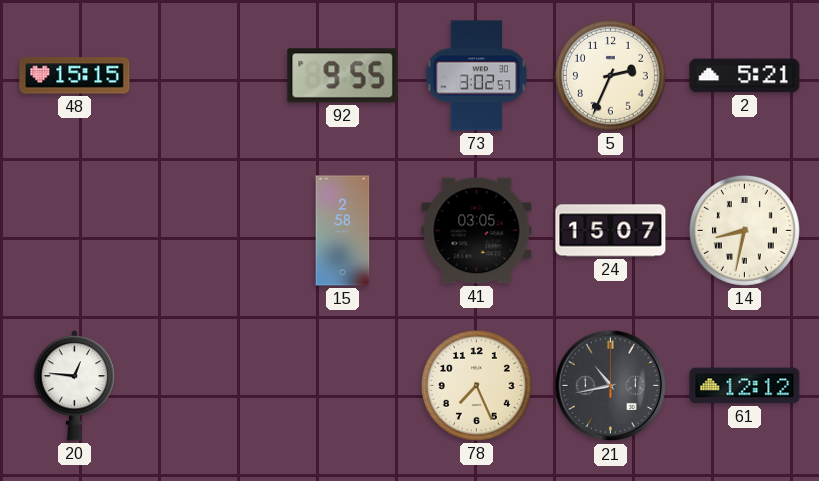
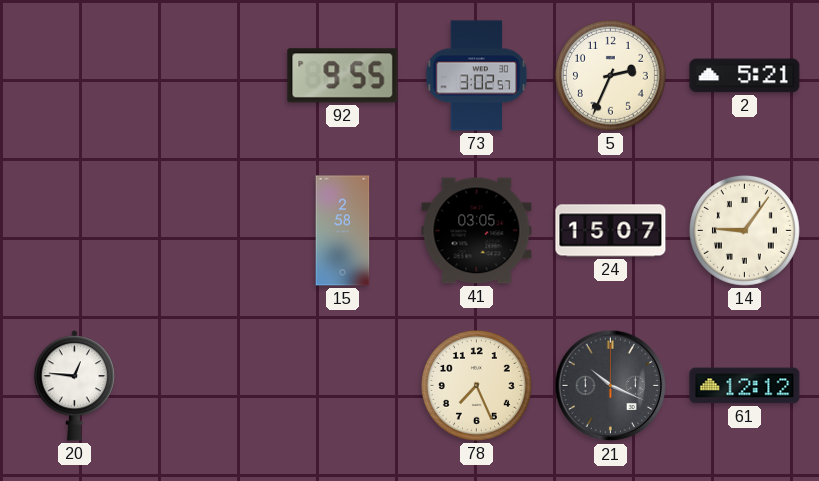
48: 15:15 -> none (75, 76)
14: 8:32 -> 9:06 (744, 230)
21: 10:43 -> 10:19 (611, 386)
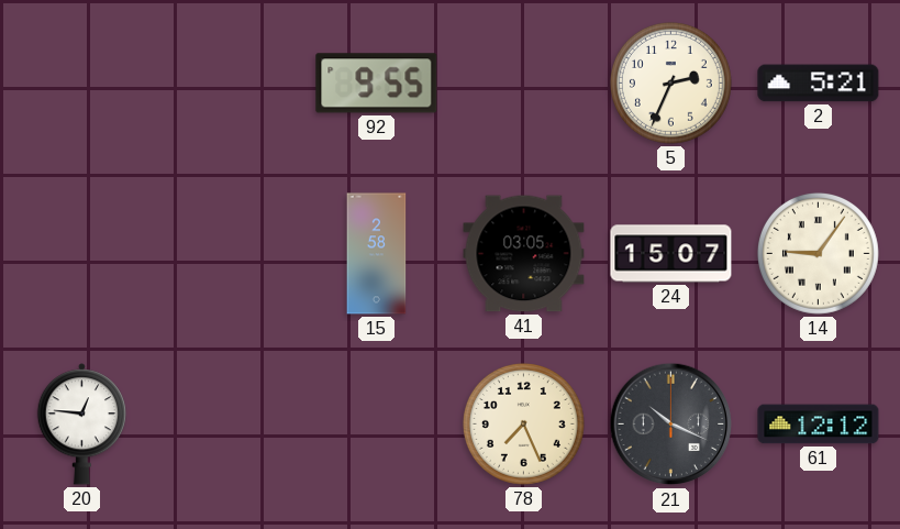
73: 3:02 -> none (477, 76)
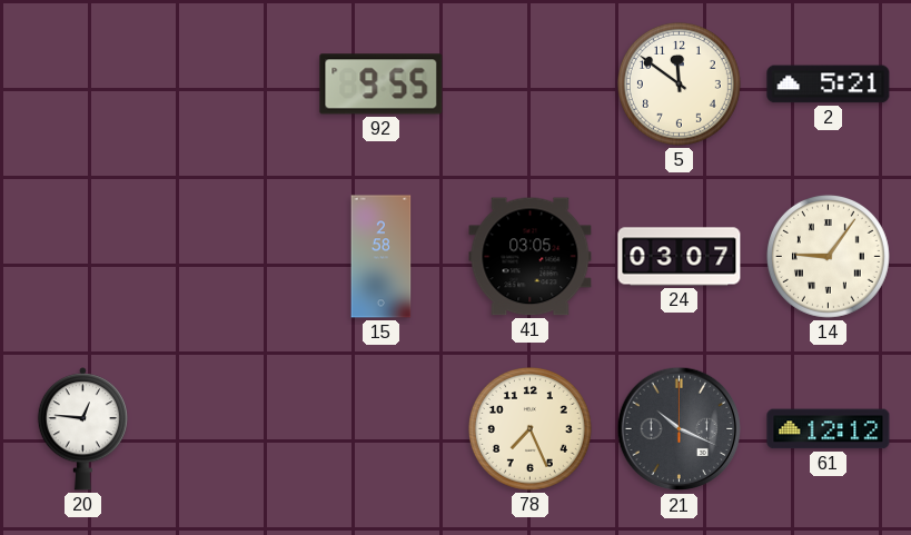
5: 2:34 -> 11:51 (679, 83)
24: 15:07 -> 03:07 (680, 257)
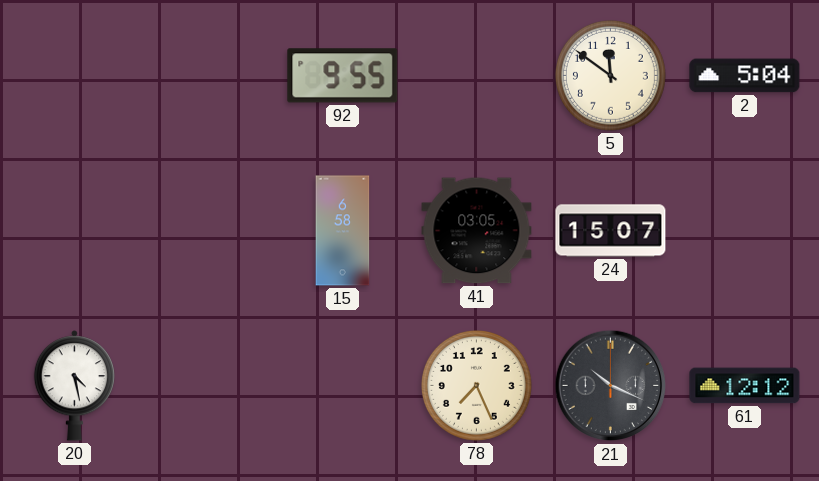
2: 5:21 -> 5:04 (745, 76)
15: 2:58 -> 6:58 (343, 231)
24: 03:07 -> 15:07 (611, 231)
14: 9:06 -> none (828, 256)
20: 12:46 -> 4:28 (74, 386)
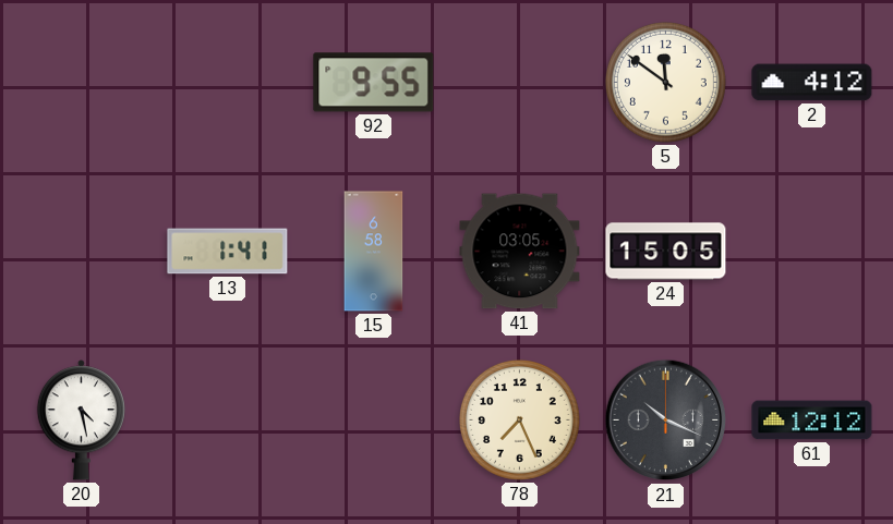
2: 5:04 -> 4:12 (812, 83)
13: none -> 1:41 (228, 252)
24: 15:07 -> 15:05 (666, 252)
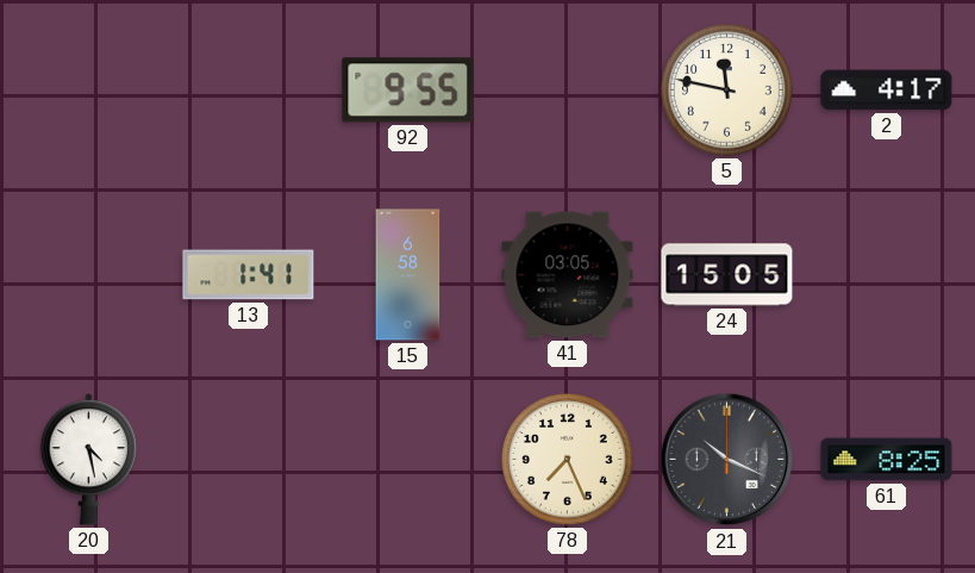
5: 11:51 -> 11:47 (726, 89)
2: 4:12 -> 4:17 (887, 91)
61: 12:12 -> 8:25 (887, 460)
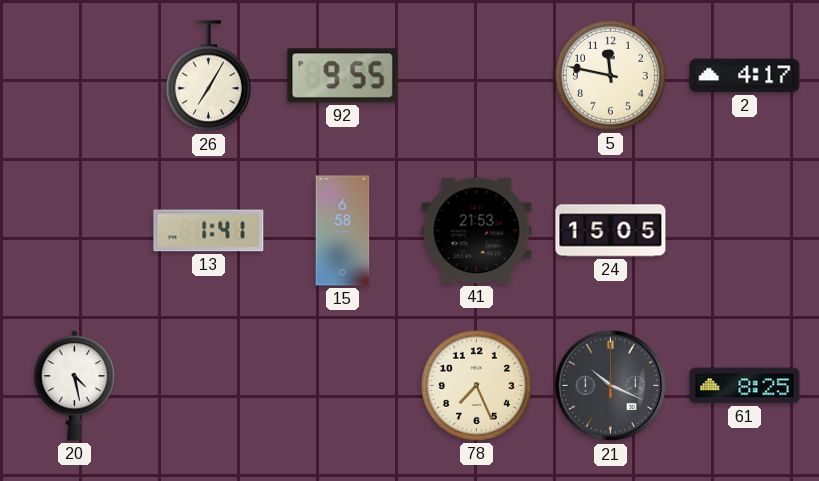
26: none -> 7:05 (208, 76)
41: 03:05 -> 21:53 (477, 231)
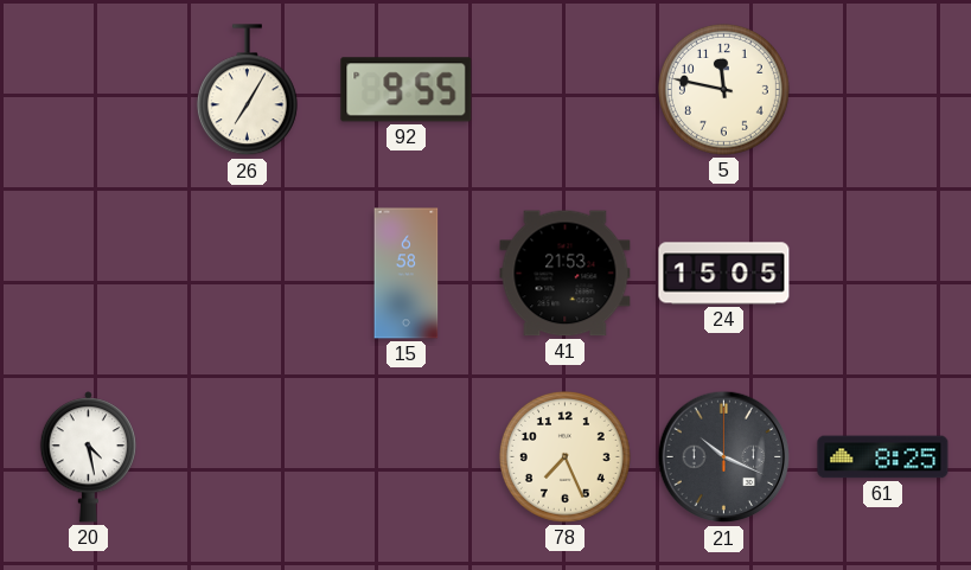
2: 4:17 -> none (745, 76)
13: 1:41 -> none (209, 231)
